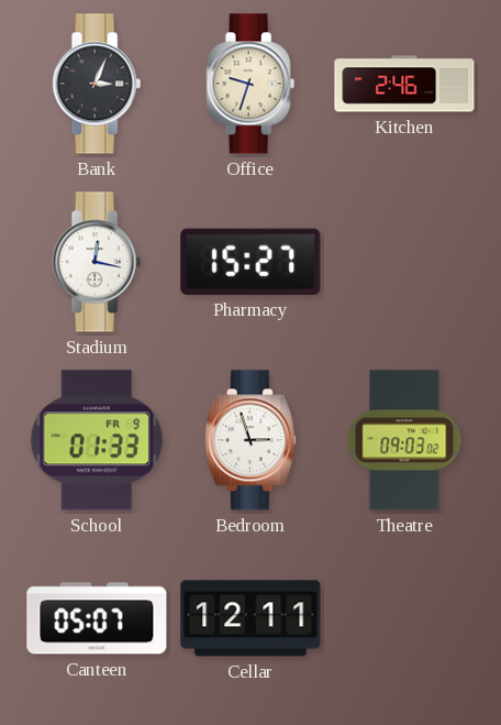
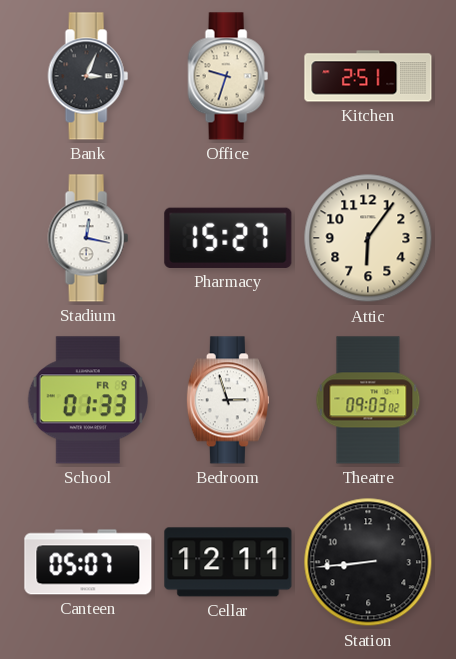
Kitchen: 2:46 -> 2:51 (368, 76)
Attic: none -> 6:06 (368, 238)
Station: none -> 8:44 (368, 562)
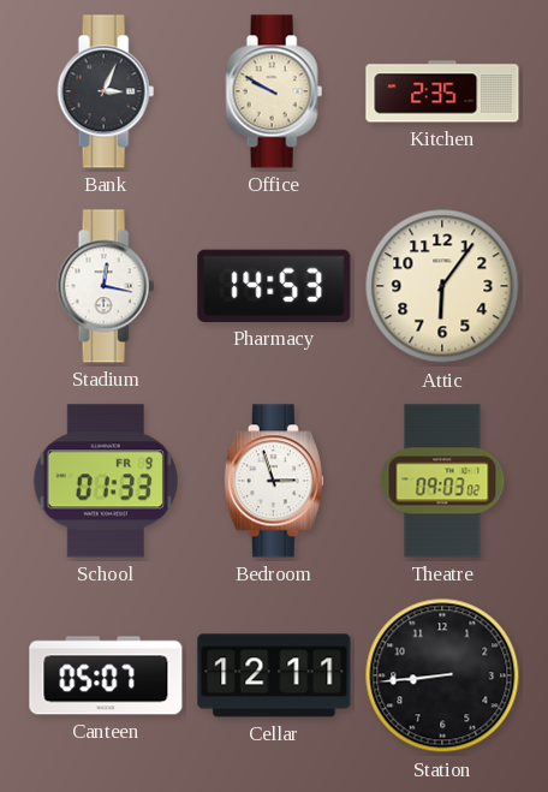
Office: 9:33 -> 9:50 (274, 91)
Kitchen: 2:51 -> 2:35 (442, 91)
Pharmacy: 15:27 -> 14:53 (274, 286)
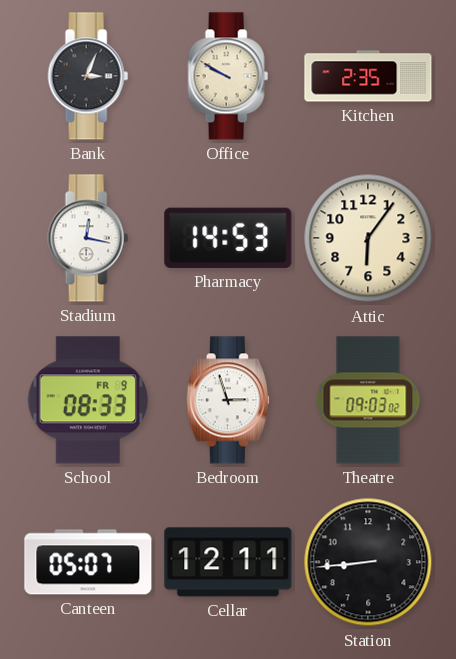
School: 01:33 -> 08:33 (87, 400)
